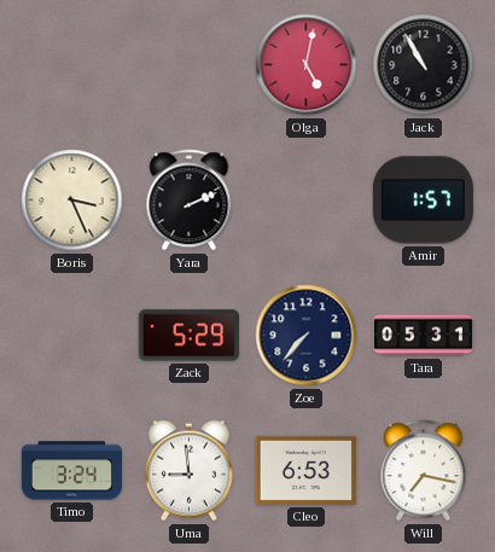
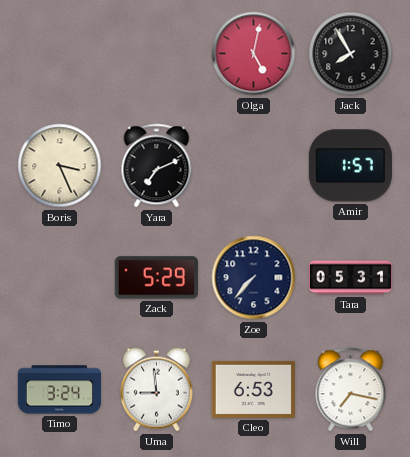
Jack: 10:55 -> 7:55 (351, 54)
Yara: 2:11 -> 7:11 (157, 166)
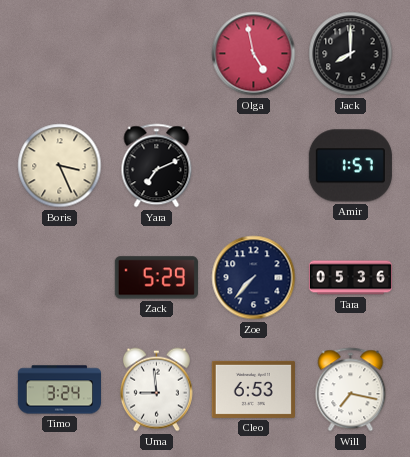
Olga: 5:02 -> 4:58 (254, 54)
Jack: 7:55 -> 8:00 (351, 54)
Tara: 05:31 -> 05:36 (350, 278)
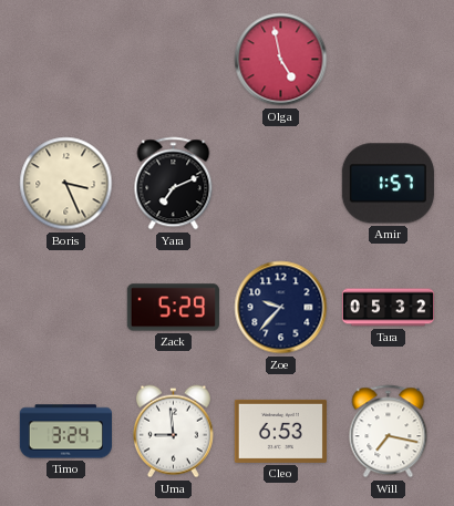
Jack: 8:00 -> none (351, 54)
Zoe: 7:37 -> 9:37 (281, 308)
Tara: 05:36 -> 05:32 (388, 308)
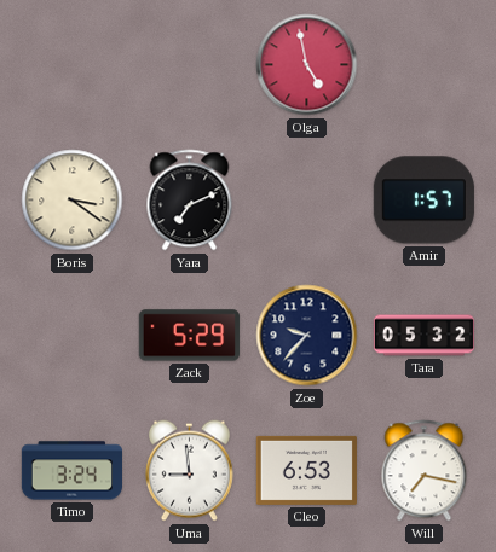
Boris: 3:26 -> 3:21 (73, 201)
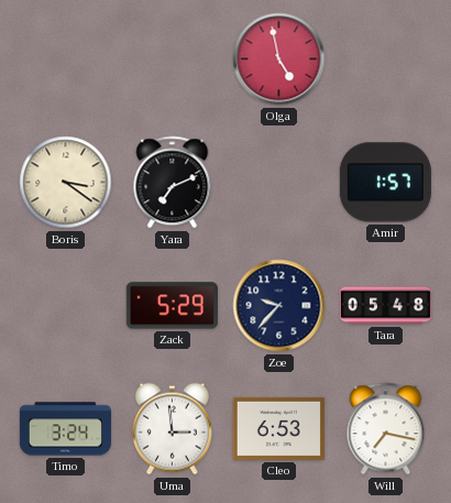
Tara: 05:32 -> 05:48 (385, 306)
Uma: 8:59 -> 2:59 (172, 429)
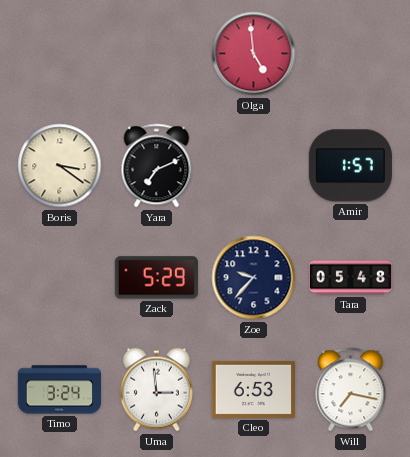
Olga: 4:58 -> 4:59 (254, 54)
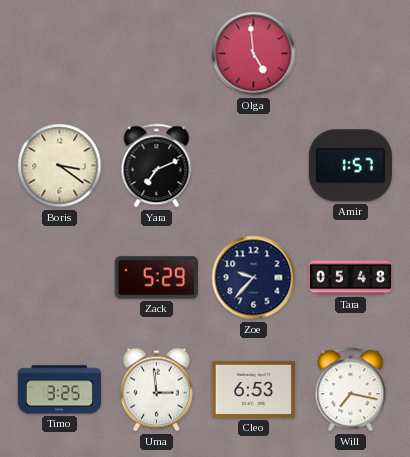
Timo: 3:24 -> 3:25 (59, 390)
